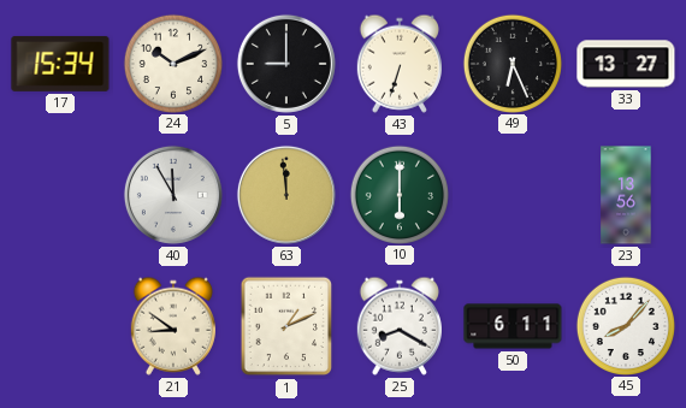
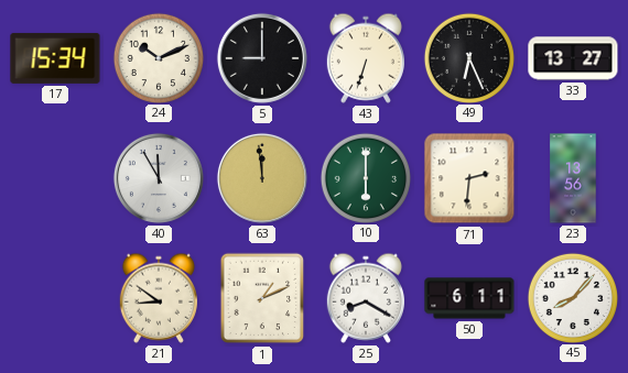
71: none -> 2:31 (469, 178)
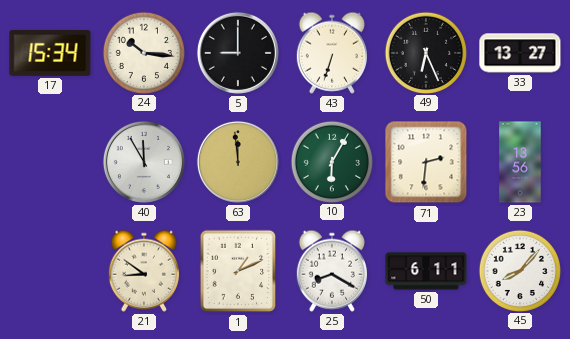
24: 10:11 -> 10:16 (143, 52)
10: 6:00 -> 6:05 (331, 161)
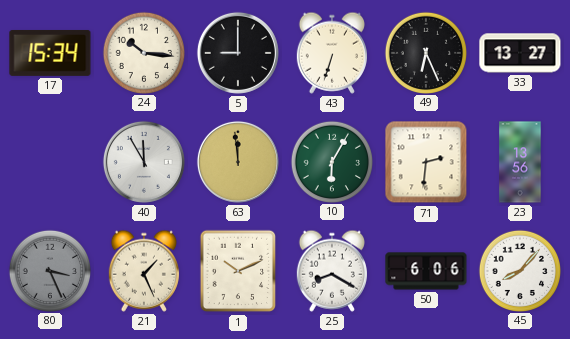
80: none -> 3:26 (49, 270)
21: 8:51 -> 1:26 (144, 271)
1: 1:11 -> 10:11 (238, 271)
50: 6:11 -> 6:06 (426, 271)
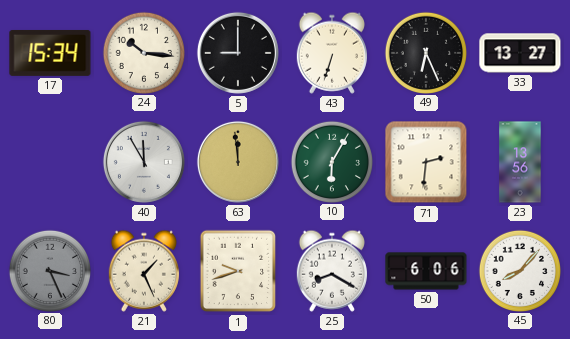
1: 10:11 -> 9:42 (238, 271)
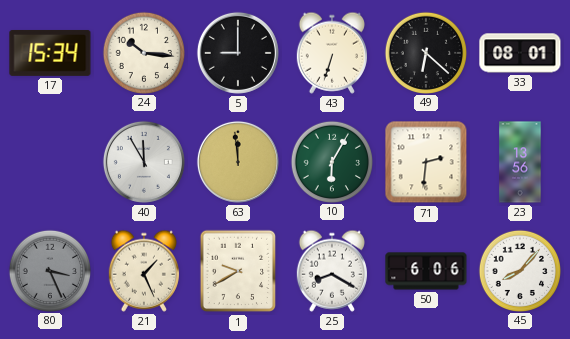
49: 6:26 -> 6:22 (425, 52)
33: 13:27 -> 08:01 (520, 53)
1: 9:42 -> 9:40 (238, 271)
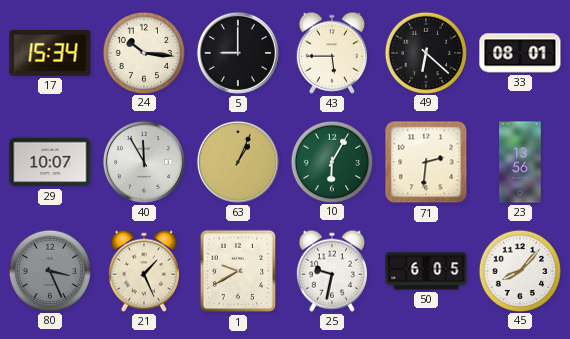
43: 6:33 -> 5:45 (332, 53)
29: none -> 10:07 (50, 162)
63: 11:59 -> 1:04 (238, 162)
25: 8:20 -> 9:32 (332, 271)
50: 6:06 -> 6:05 (426, 271)
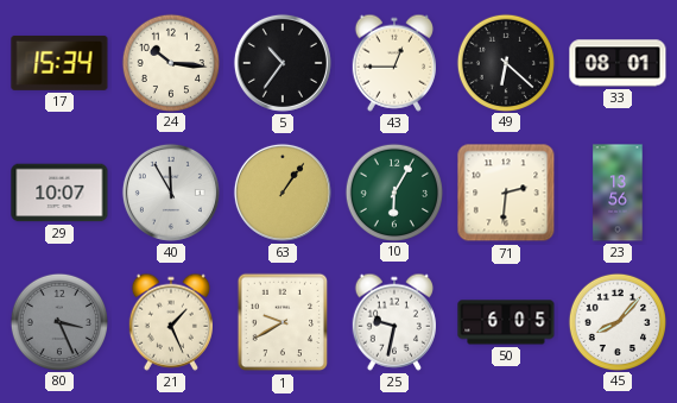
5: 9:00 -> 10:36 (283, 63)
43: 5:45 -> 12:45 (394, 63)
63: 1:04 -> 1:06 (283, 193)
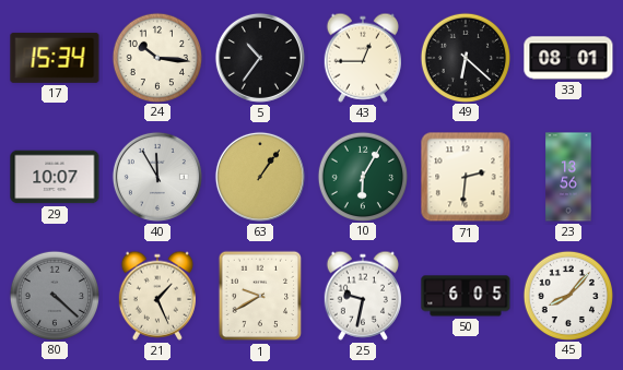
80: 3:26 -> 4:22 (54, 295)
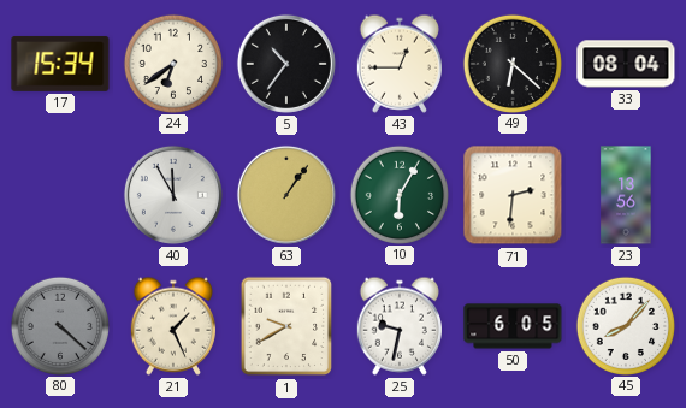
24: 10:16 -> 6:39 (172, 63)
33: 08:01 -> 08:04 (626, 64)
29: 10:07 -> none (55, 177)
